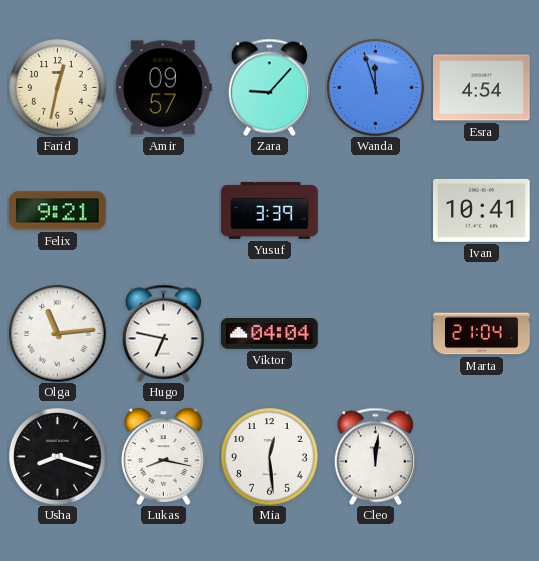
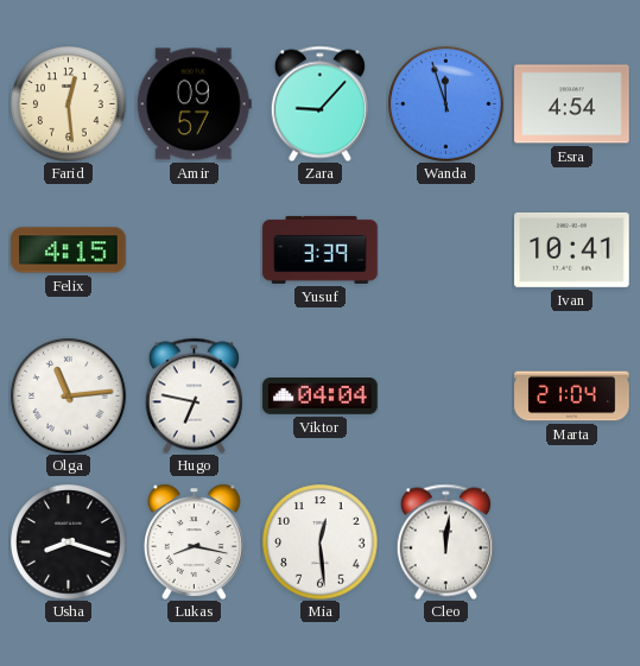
Farid: 12:32 -> 12:29 (69, 104)
Felix: 9:21 -> 4:15 (69, 250)
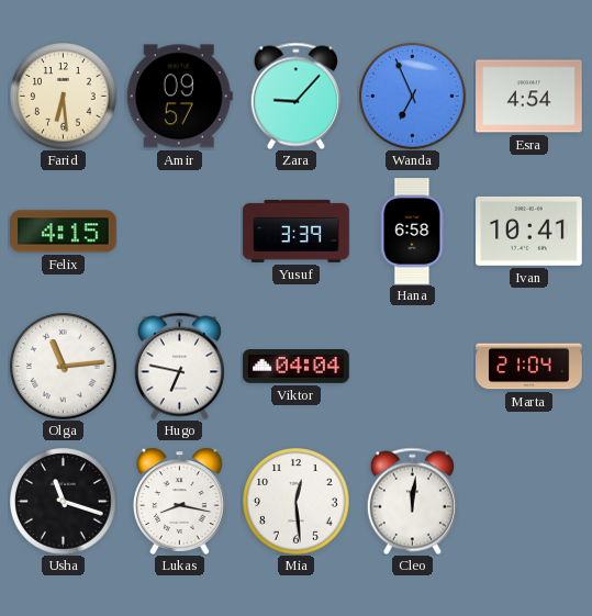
Farid: 12:29 -> 6:29 (64, 97)
Wanda: 11:57 -> 6:56 (413, 97)
Hana: none -> 6:58 (412, 232)
Usha: 8:18 -> 11:18 (64, 502)
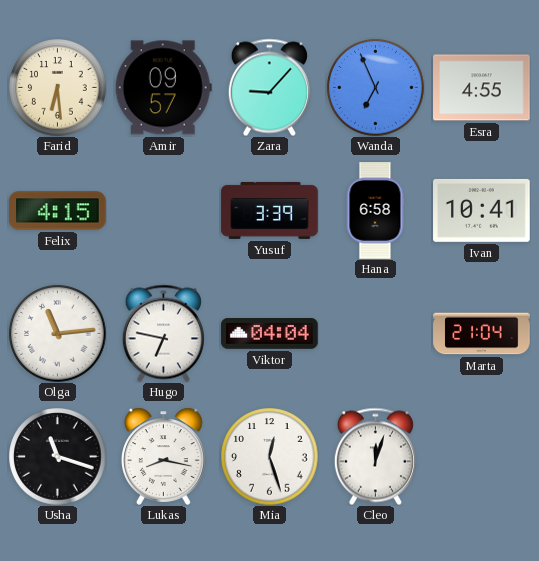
Esra: 4:54 -> 4:55 (482, 88)
Mia: 12:29 -> 12:27 (270, 457)
Cleo: 12:01 -> 12:03 (375, 456)
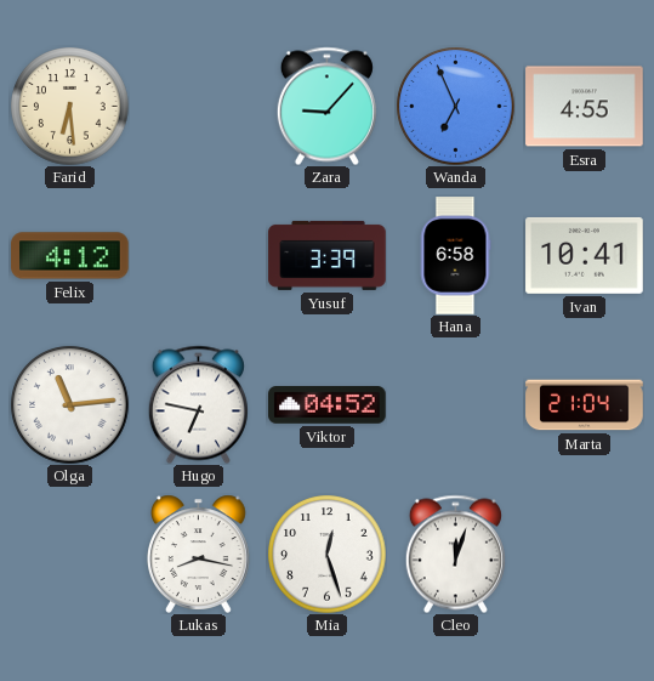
Amir: 09:57 -> none (163, 88)
Felix: 4:15 -> 4:12 (70, 256)
Viktor: 04:04 -> 04:52 (328, 405)
Usha: 11:18 -> none (58, 457)
